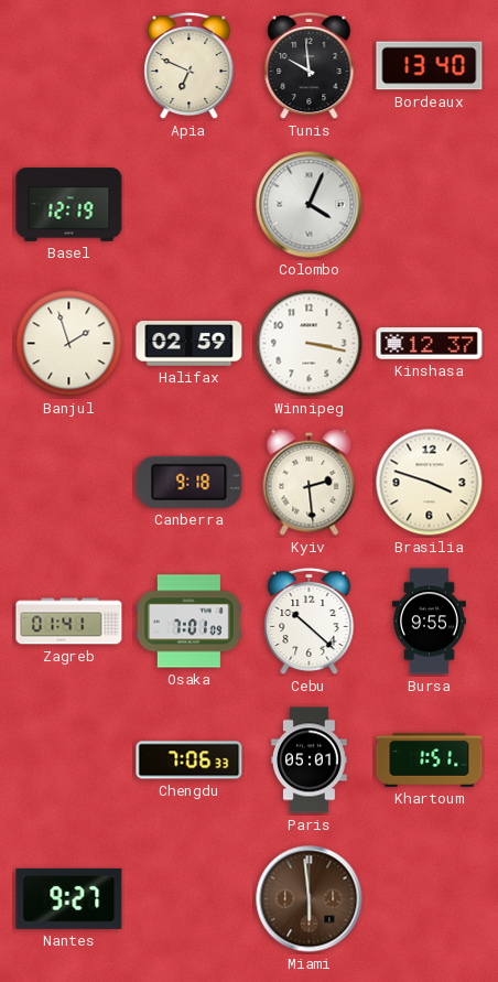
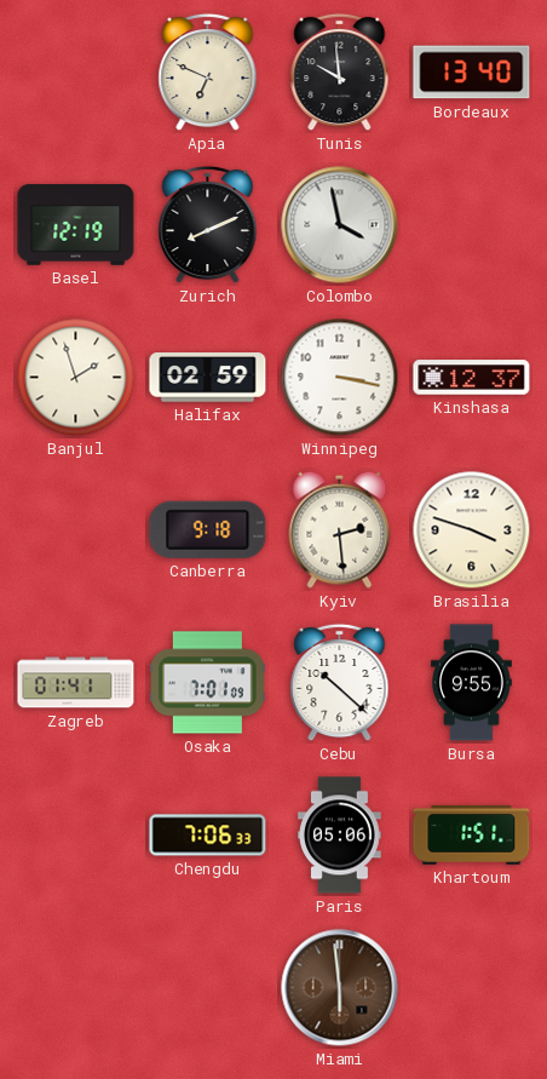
Zurich: none -> 8:11 (208, 225)
Colombo: 4:04 -> 3:58 (340, 225)
Paris: 05:01 -> 05:06 (340, 836)
Nantes: 9:27 -> none (69, 898)
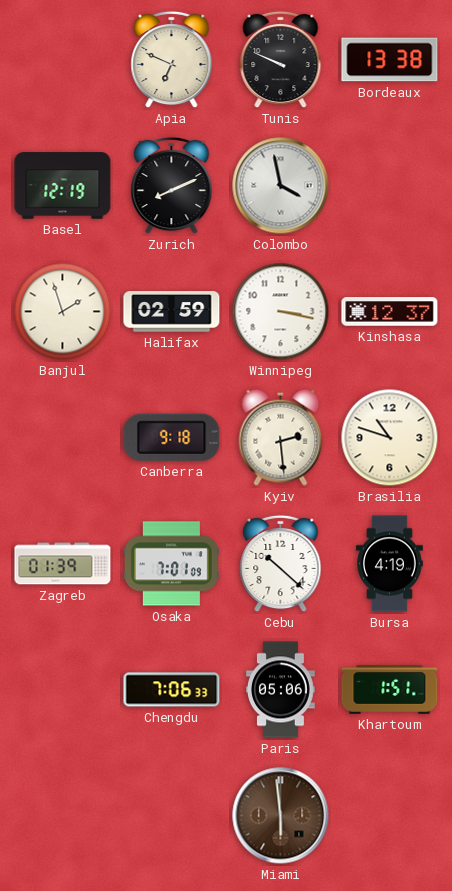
Tunis: 9:59 -> 9:49 (281, 60)
Bordeaux: 13:40 -> 13:38 (390, 60)
Brasilia: 3:48 -> 10:48 (390, 438)
Zagreb: 01:41 -> 01:39 (63, 564)
Bursa: 9:55 -> 4:19 (389, 564)
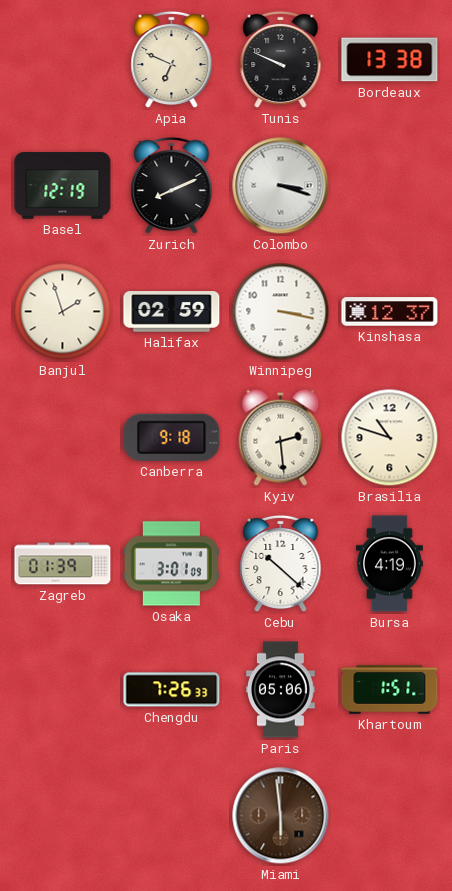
Colombo: 3:58 -> 3:18 (281, 186)
Osaka: 7:01 -> 3:01 (171, 564)
Chengdu: 7:06 -> 7:26 (172, 690)
